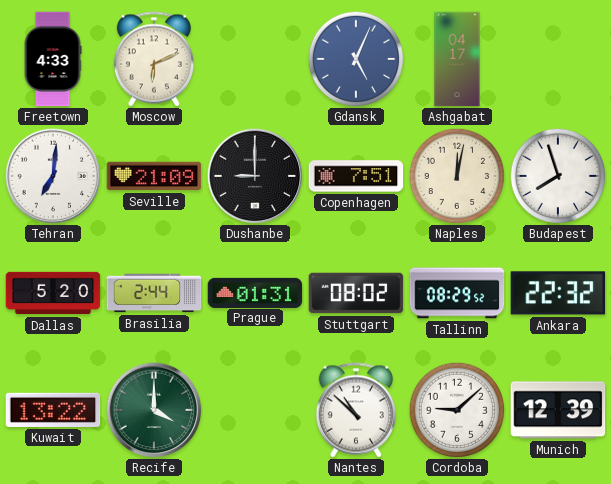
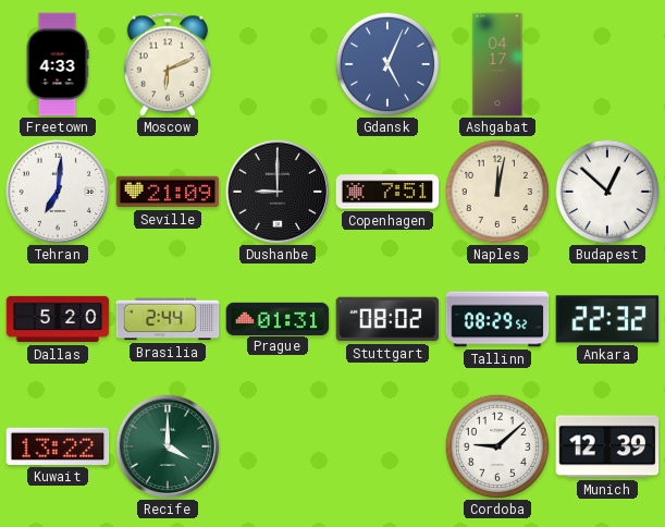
Budapest: 7:57 -> 12:52 (607, 192)
Nantes: 10:52 -> none (356, 410)
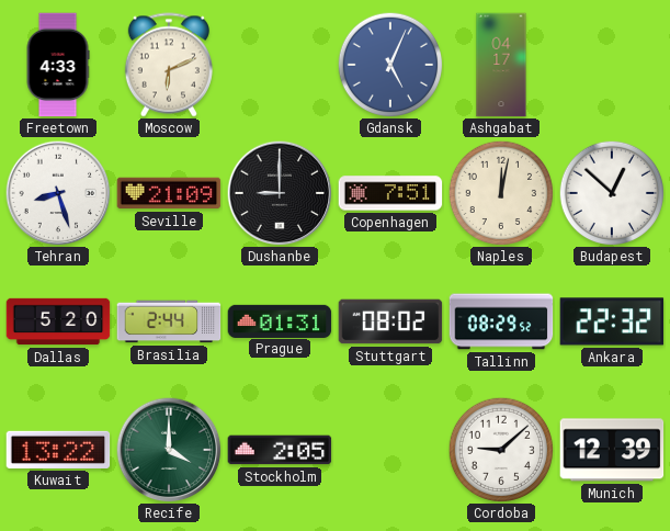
Tehran: 7:01 -> 8:27 (58, 193)
Stockholm: none -> 2:05 (280, 450)
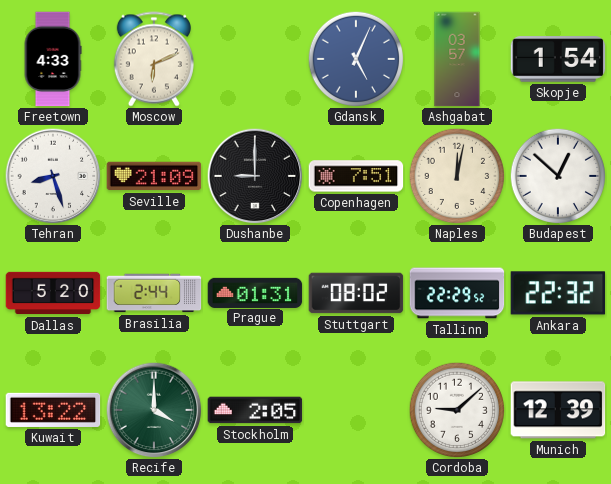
Ashgabat: 04:17 -> 03:57 (457, 59)
Skopje: none -> 1:54 (558, 59)
Tallinn: 08:29 -> 22:29 (457, 293)
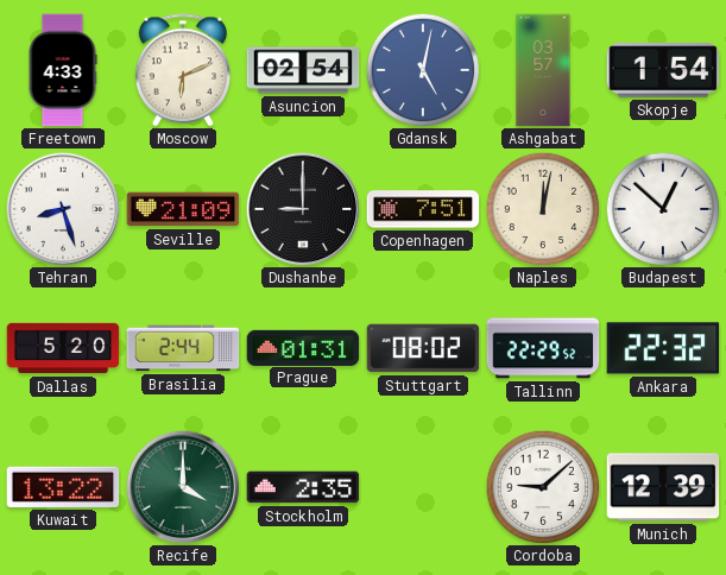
Asuncion: none -> 02:54 (303, 70)
Gdansk: 5:04 -> 5:02 (423, 70)
Stockholm: 2:05 -> 2:35 (303, 487)
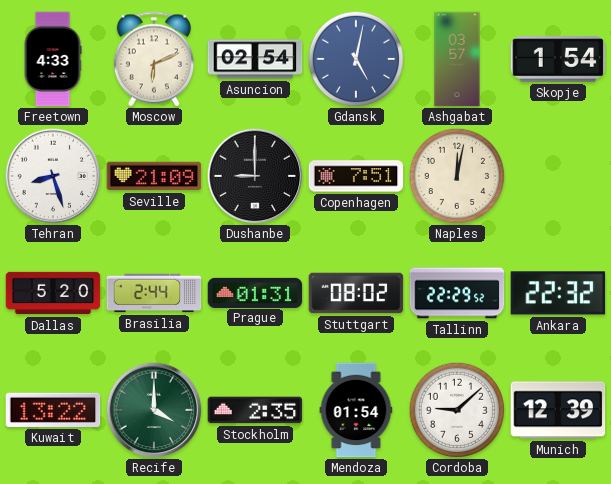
Budapest: 12:52 -> none (663, 209)
Mendoza: none -> 01:54 (356, 410)
